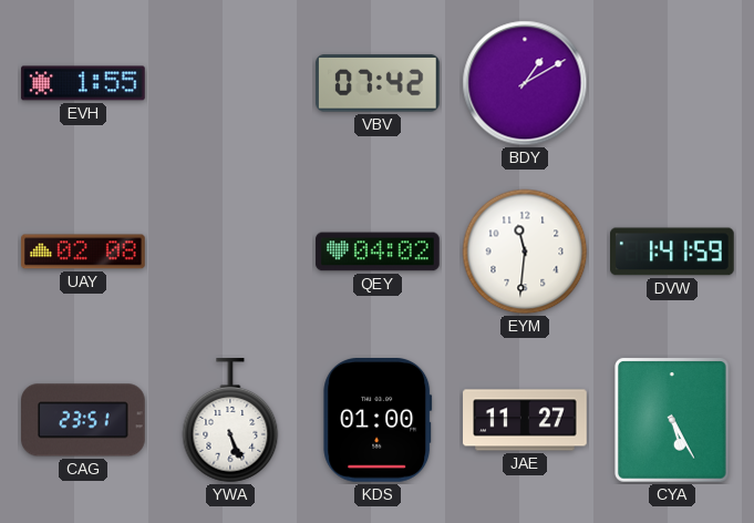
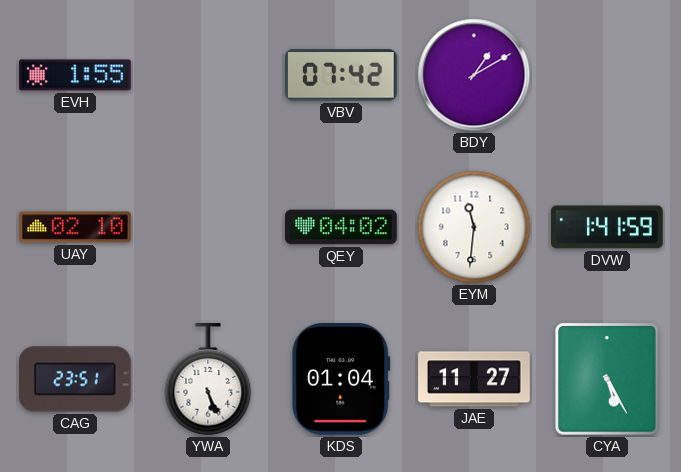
UAY: 02:08 -> 02:10 (75, 227)
KDS: 01:00 -> 01:04 (341, 380)
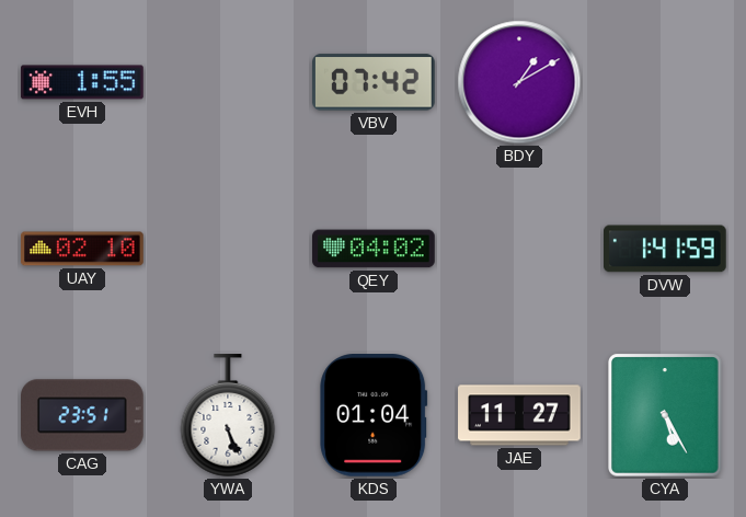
EYM: 11:31 -> none (474, 227)
